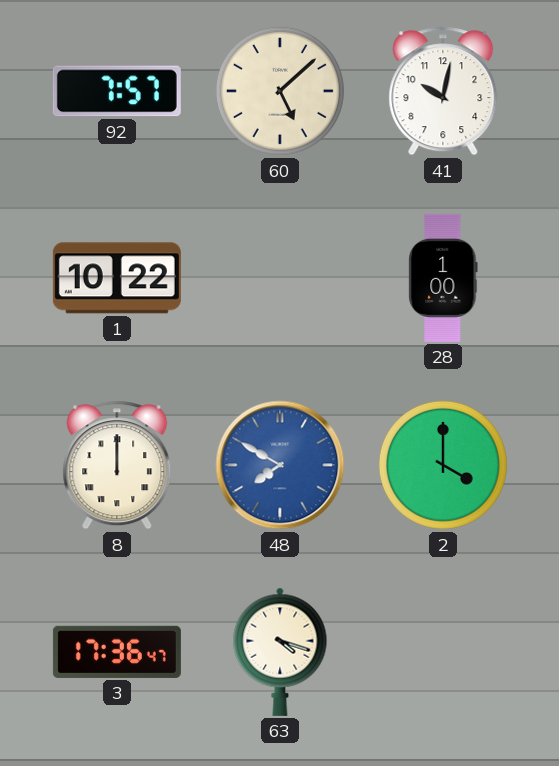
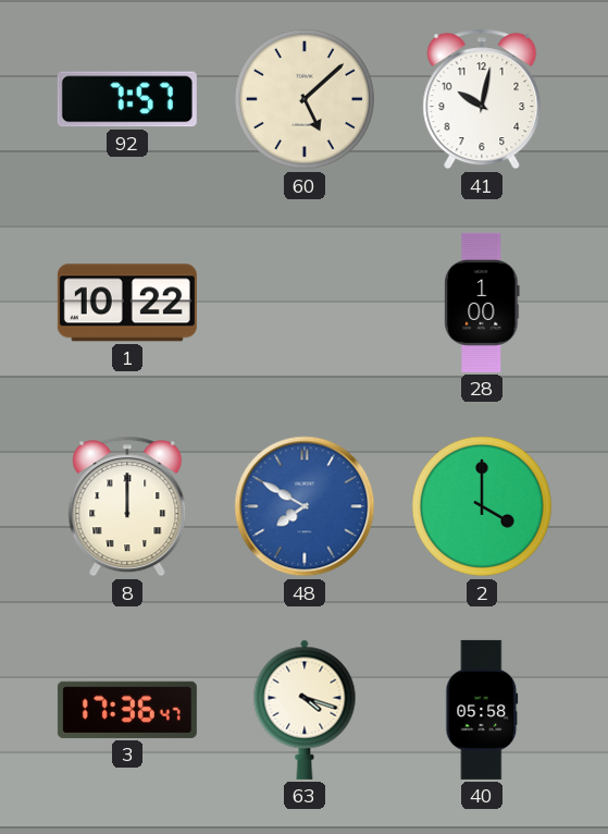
40: none -> 05:58 (482, 710)
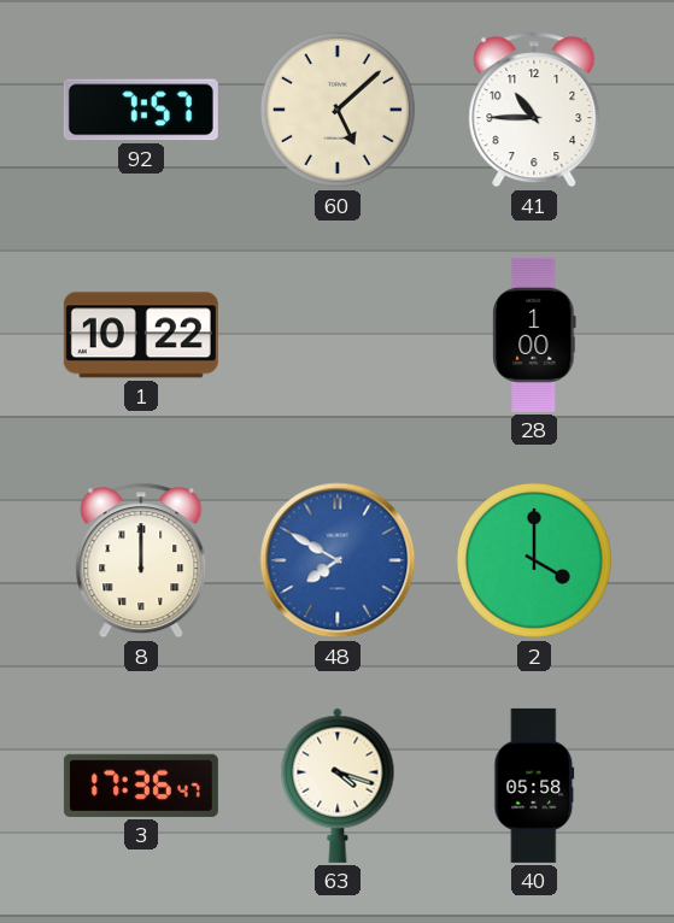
41: 10:02 -> 10:45 (534, 110)
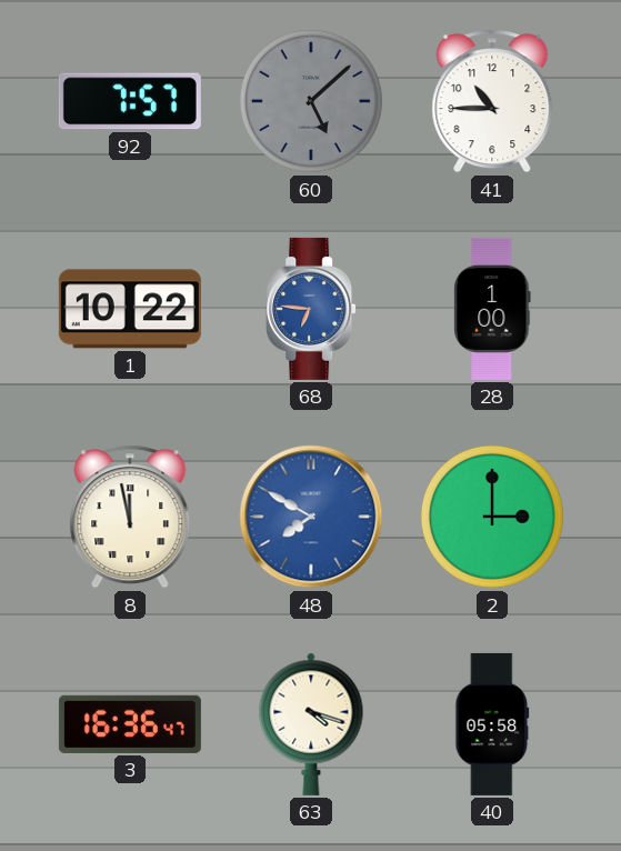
60 dial: cream -> grey (311, 101)
68: none -> 6:46 (311, 309)
8: 12:00 -> 11:58 (130, 517)
2: 4:00 -> 3:00 (492, 517)
3: 17:36 -> 16:36 (130, 724)
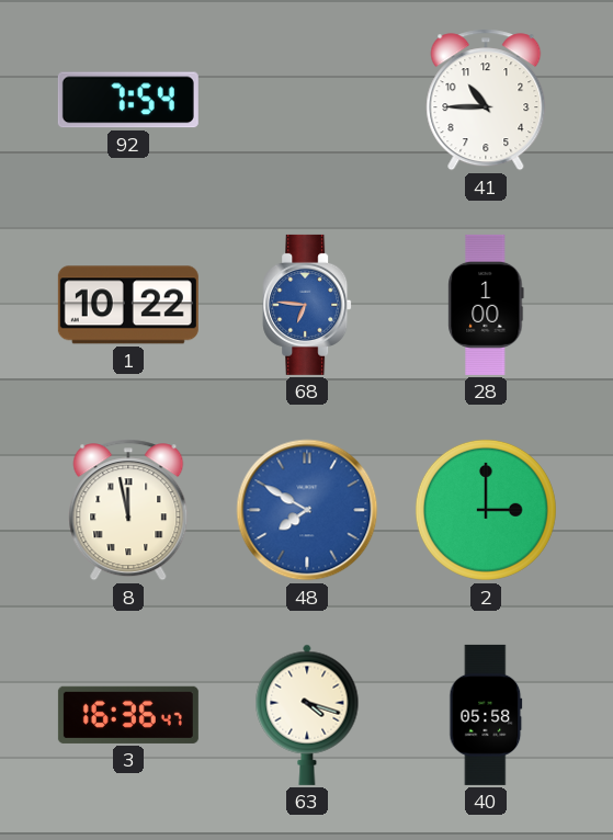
92: 7:57 -> 7:54 (128, 100)
60: 5:08 -> none (311, 101)
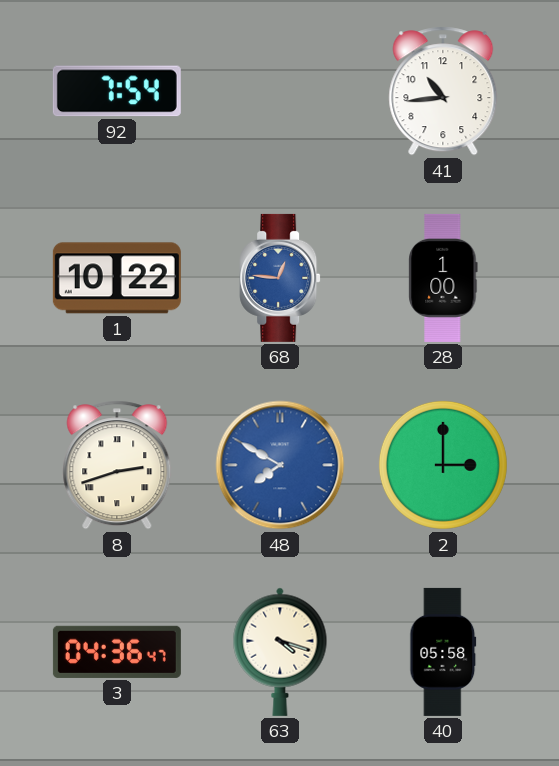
41: 10:45 -> 10:44 (443, 91)
68: 6:46 -> 12:46 (280, 278)
8: 11:58 -> 2:42 (117, 465)
3: 16:36 -> 04:36 (117, 652)
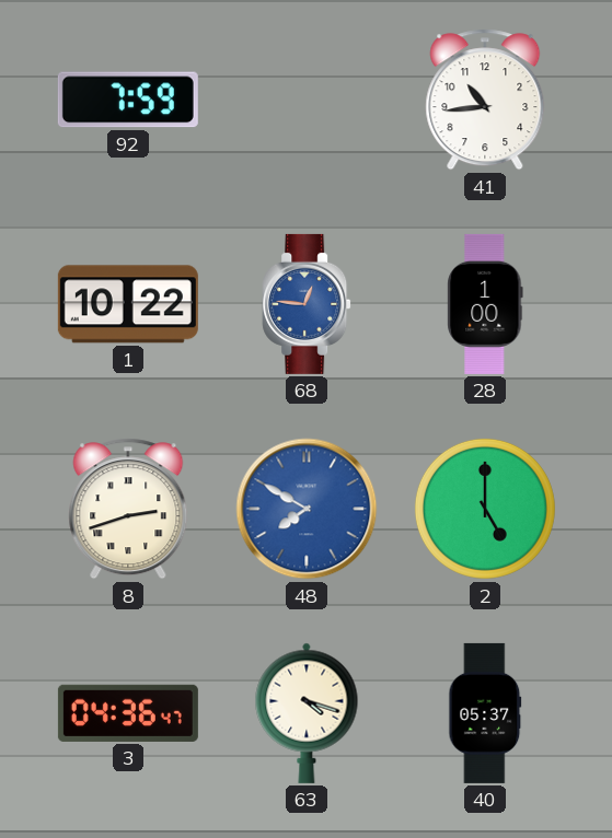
92: 7:54 -> 7:59 (128, 100)
2: 3:00 -> 5:00 (485, 509)
40: 05:58 -> 05:37 (485, 713)
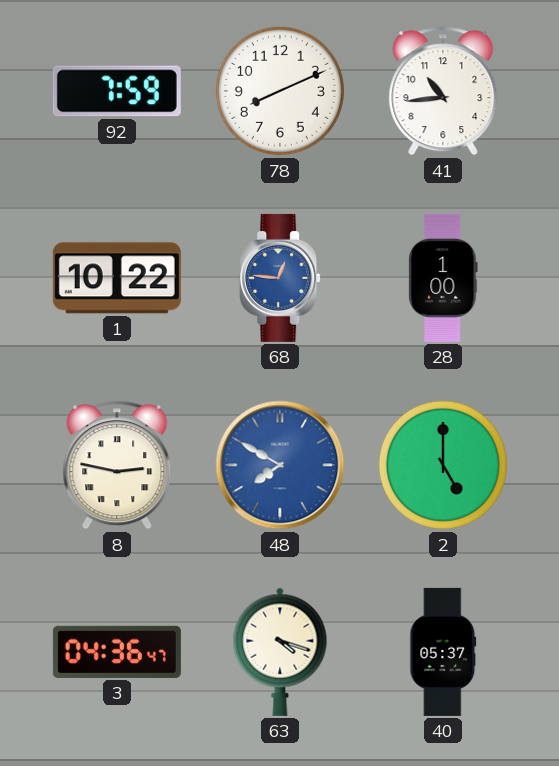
78: none -> 8:11 (280, 91)
8: 2:42 -> 2:47 (117, 465)
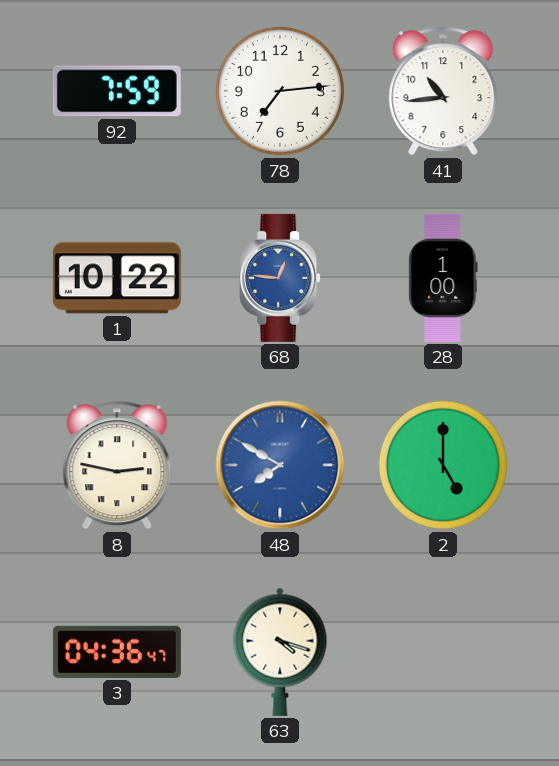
78: 8:11 -> 7:14 (280, 91)
40: 05:37 -> none (443, 652)
